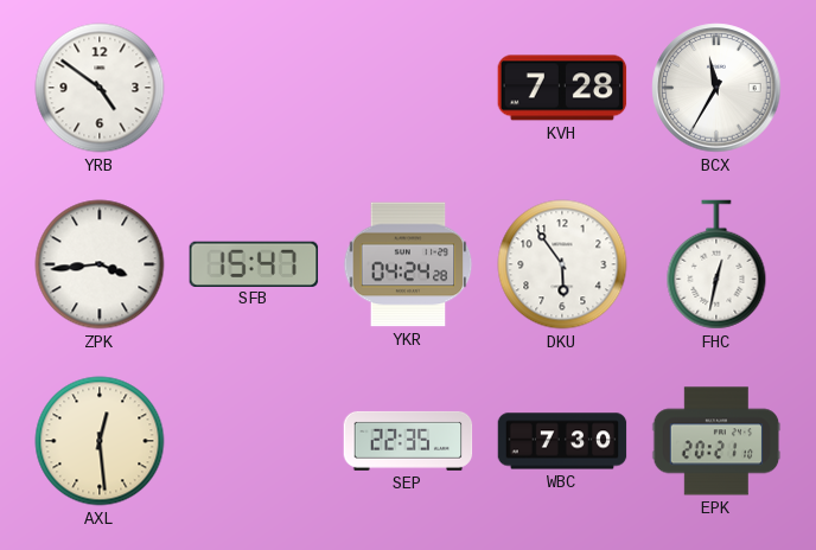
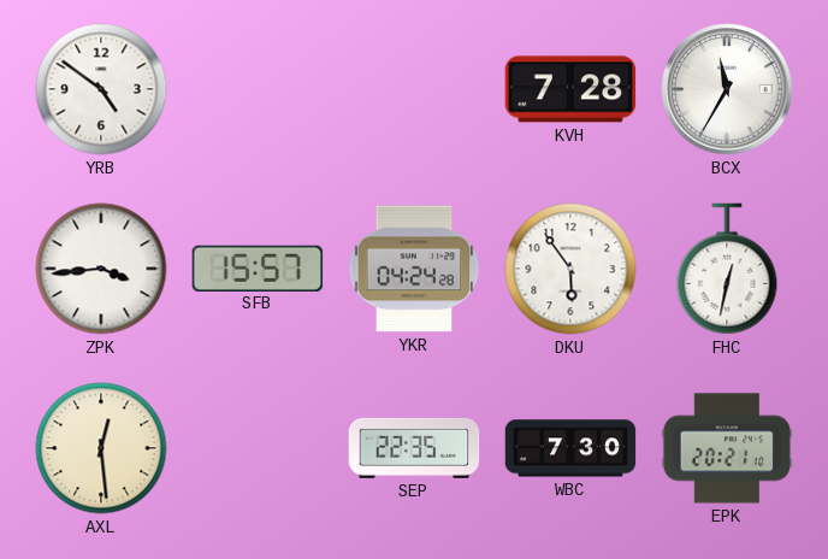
SFB: 15:47 -> 15:57 (258, 267)
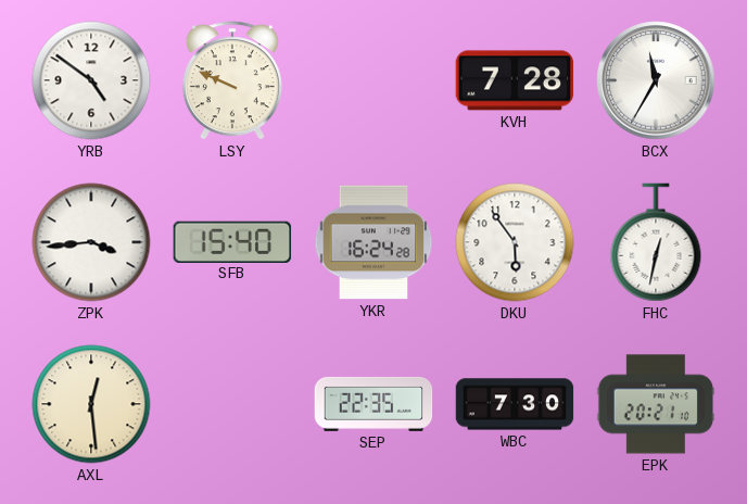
LSY: none -> 9:49 (232, 80)
SFB: 15:57 -> 15:40 (232, 241)
YKR: 04:24 -> 16:24 (373, 242)
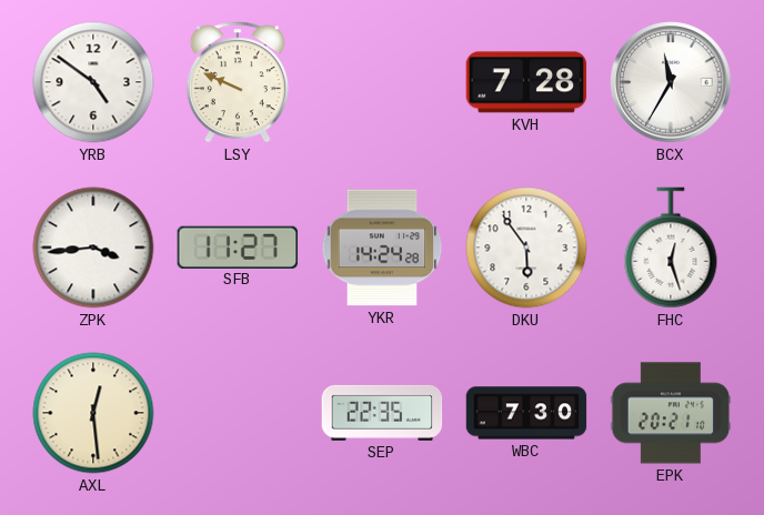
SFB: 15:40 -> 11:27 (238, 246)
YKR: 16:24 -> 14:24 (382, 248)
FHC: 12:32 -> 12:27 (671, 248)
